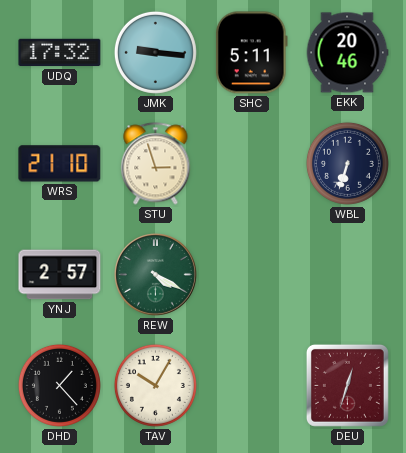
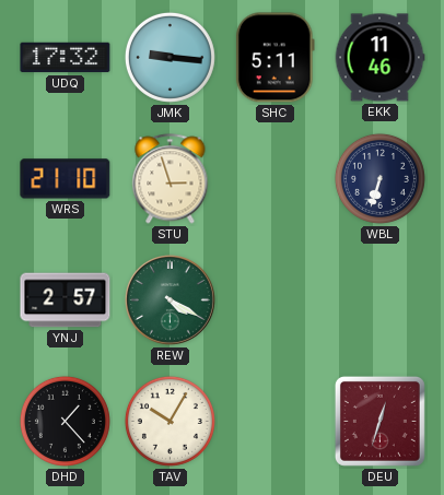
EKK: 20:46 -> 11:46 (379, 58)
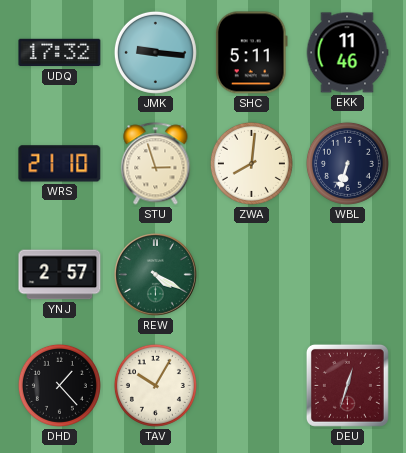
ZWA: none -> 8:01 (251, 163)
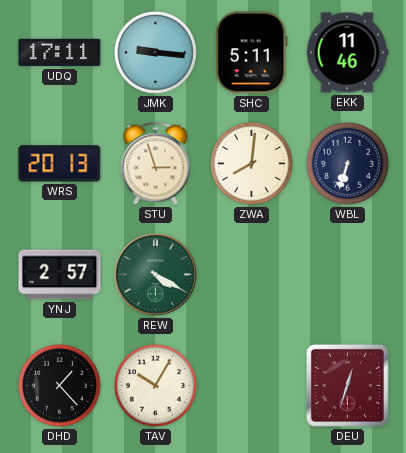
UDQ: 17:32 -> 17:11 (60, 53)
WRS: 21:10 -> 20:13 (60, 164)
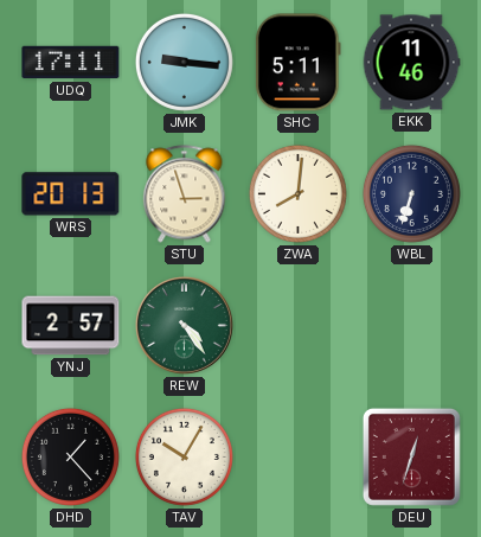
REW: 4:20 -> 4:24 (185, 326)
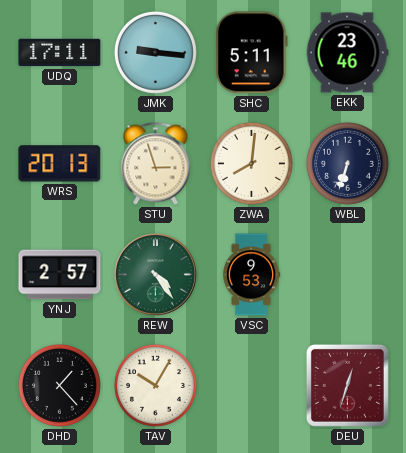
EKK: 11:46 -> 23:46 (347, 53)
VSC: none -> 9:53 (251, 275)
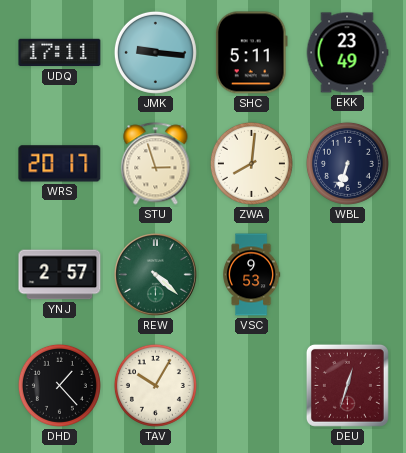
EKK: 23:46 -> 23:49 (347, 53)
WRS: 20:13 -> 20:17 (60, 164)
REW: 4:24 -> 4:22 (156, 275)
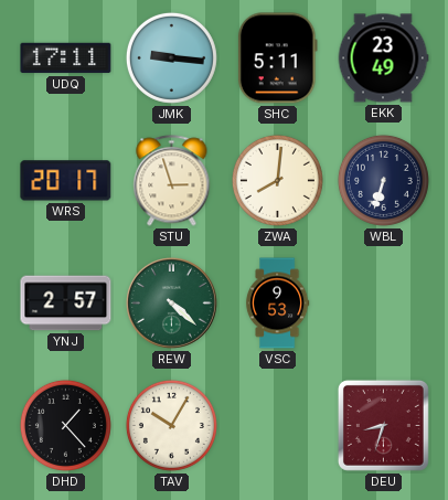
DEU: 12:33 -> 8:33 (383, 425)
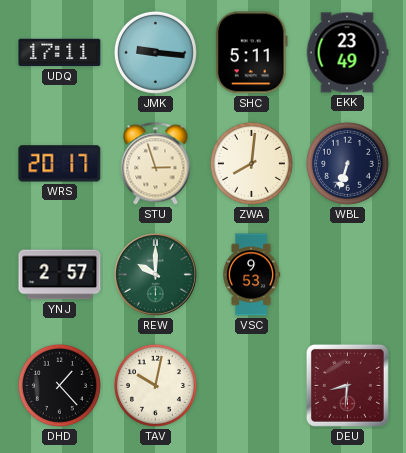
REW: 4:22 -> 10:00 (156, 275)
TAV: 10:05 -> 10:02 (155, 385)
DEU: 8:33 -> 8:31 (347, 385)
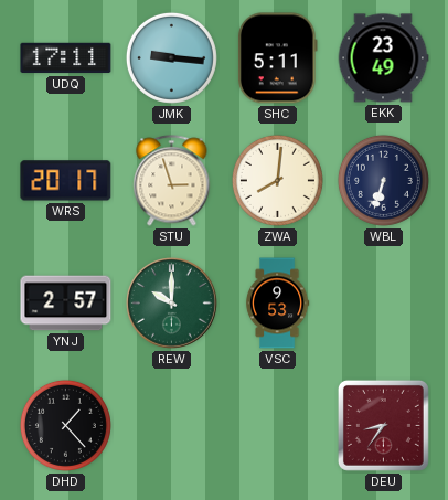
TAV: 10:02 -> none (155, 385)
DEU: 8:31 -> 8:36 (383, 425)
